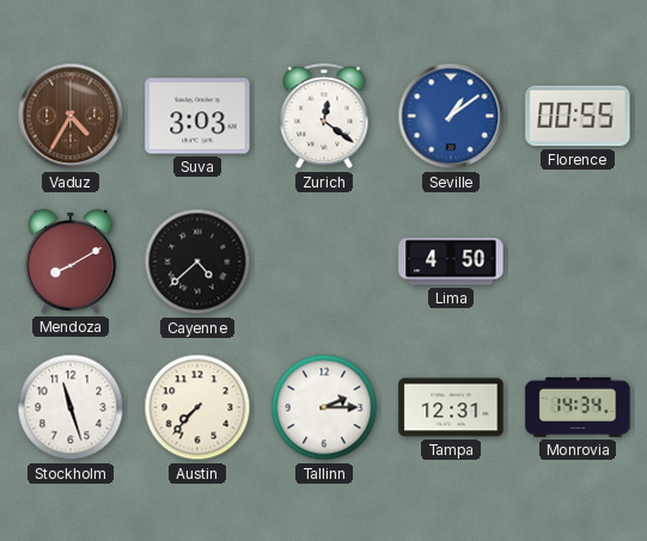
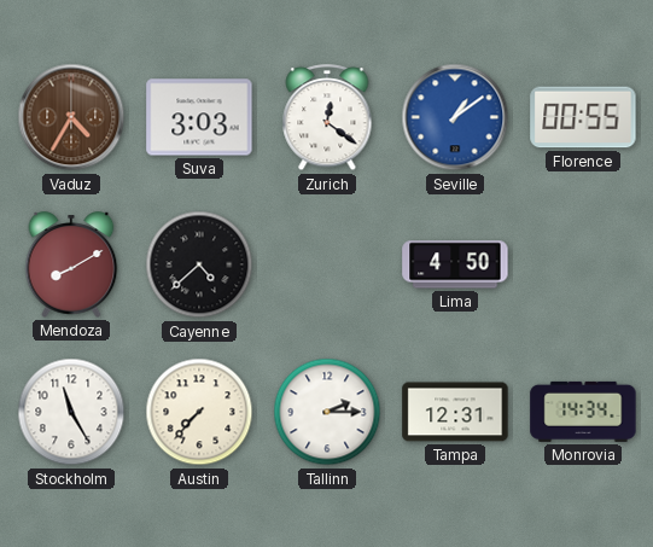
Stockholm: 11:27 -> 11:25 (71, 412)
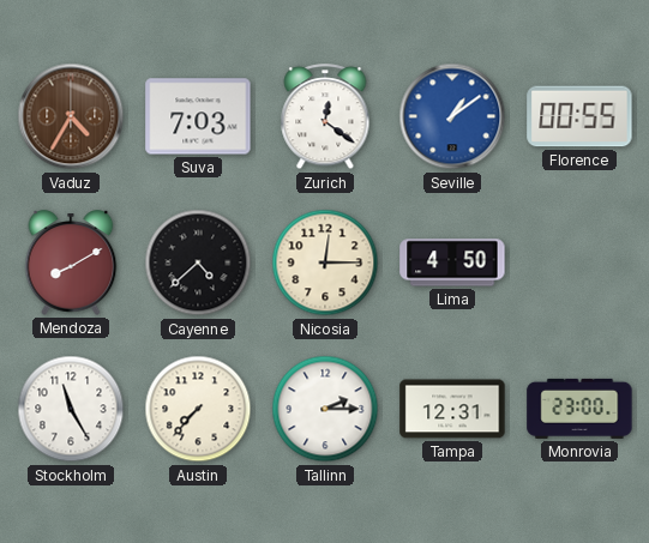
Suva: 3:03 -> 7:03 (198, 116)
Nicosia: none -> 12:15 (325, 263)
Monrovia: 14:34 -> 23:00 (579, 409)
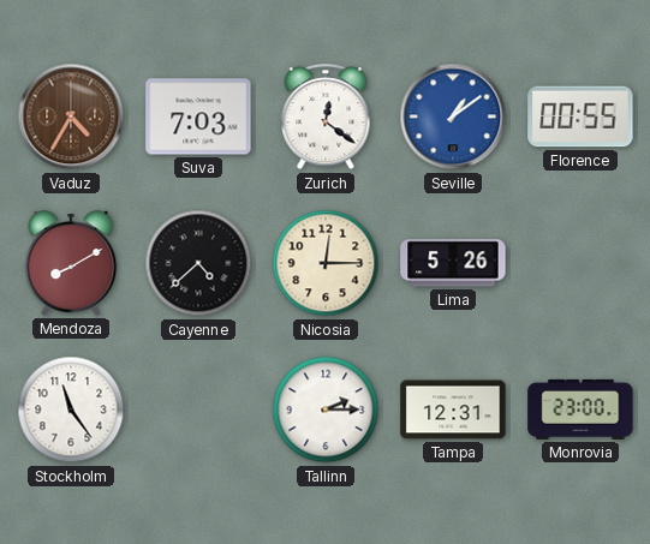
Lima: 4:50 -> 5:26 (453, 263)
Stockholm: 11:25 -> 11:24 (71, 410)
Austin: 7:37 -> none (198, 409)
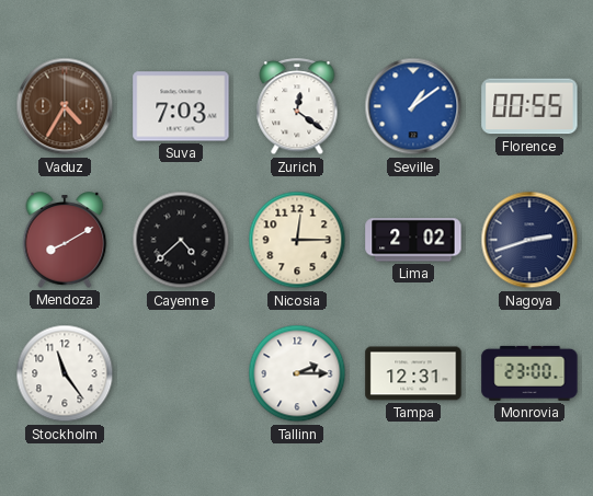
Lima: 5:26 -> 2:02 (413, 240)
Nagoya: none -> 2:42 (529, 240)
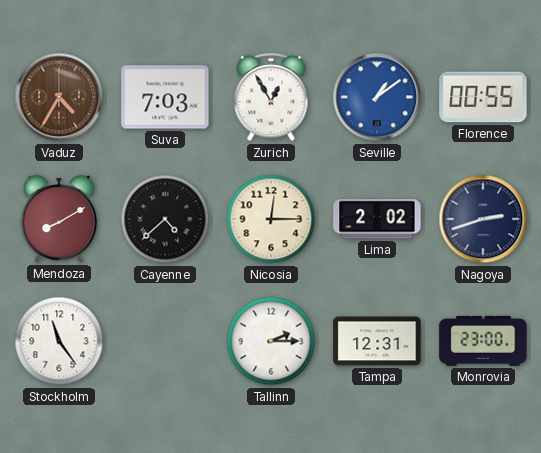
Zurich: 12:21 -> 12:55 (271, 98)
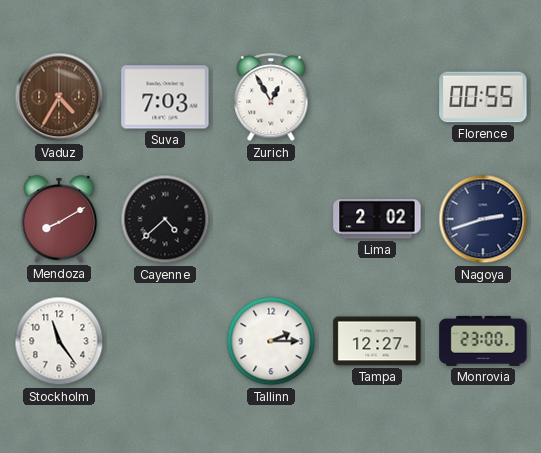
Seville: 1:09 -> none (377, 97)
Nicosia: 12:15 -> none (271, 219)
Tampa: 12:31 -> 12:27 (377, 341)
